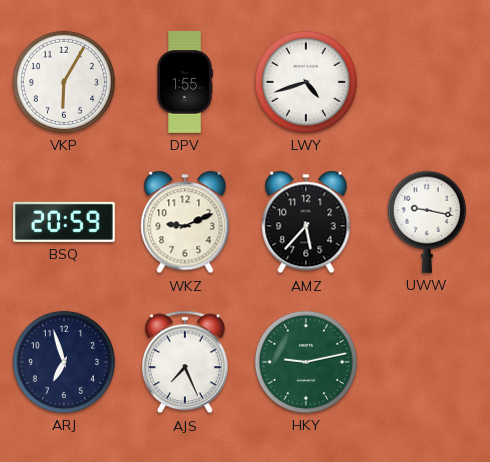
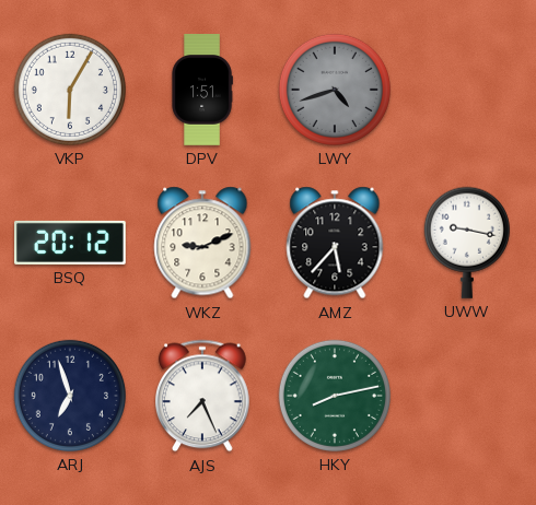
DPV: 1:55 -> 1:51 (202, 90)
LWY dial: white -> grey (335, 90)
BSQ: 20:59 -> 20:12 (71, 243)
HKY: 9:13 -> 8:13 (335, 396)
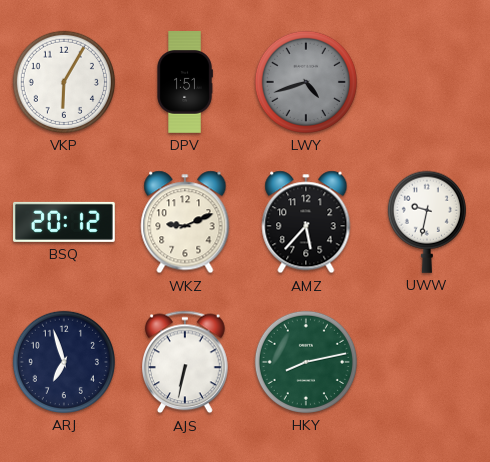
UWW: 9:17 -> 9:32 (427, 222)
AJS: 7:26 -> 6:32 (186, 362)
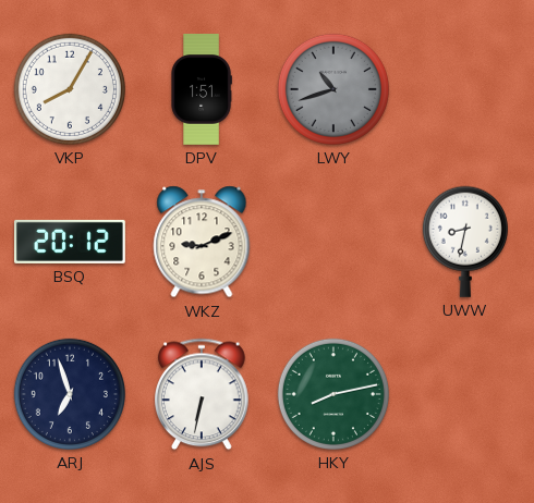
VKP: 6:05 -> 8:05 (70, 89)
LWY: 4:42 -> 10:42 (333, 89)
AMZ: 5:37 -> none (306, 222)
UWW: 9:32 -> 8:32 (465, 242)
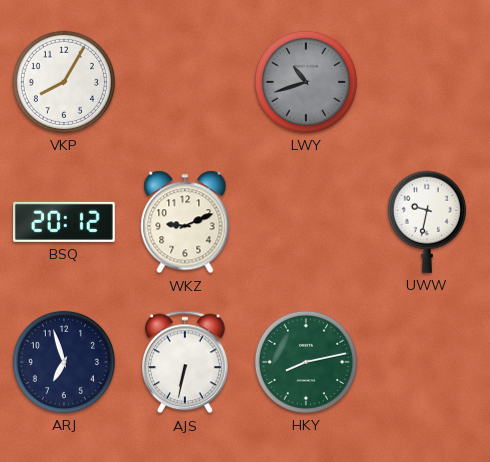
DPV: 1:51 -> none (202, 89)
UWW: 8:32 -> 9:32 (427, 222)
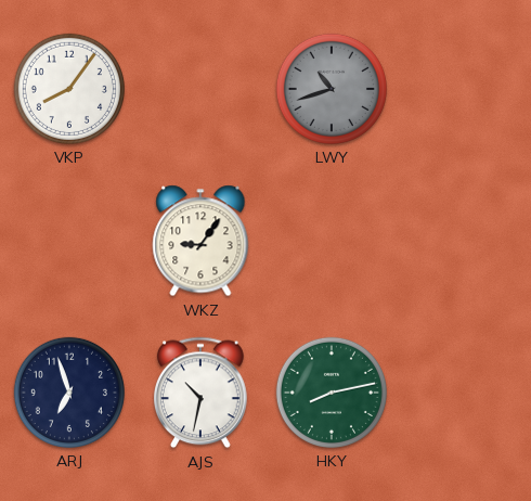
VKP: 8:05 -> 8:06 (69, 89)
BSQ: 20:12 -> none (65, 222)
WKZ: 9:11 -> 9:06 (200, 241)
UWW: 9:32 -> none (427, 222)
AJS: 6:32 -> 10:32 (202, 393)
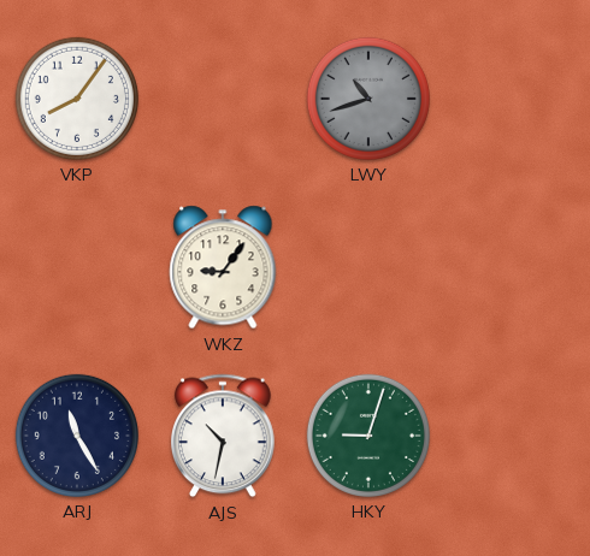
ARJ: 6:57 -> 11:25 (77, 436)
HKY: 8:13 -> 9:03 (368, 436)
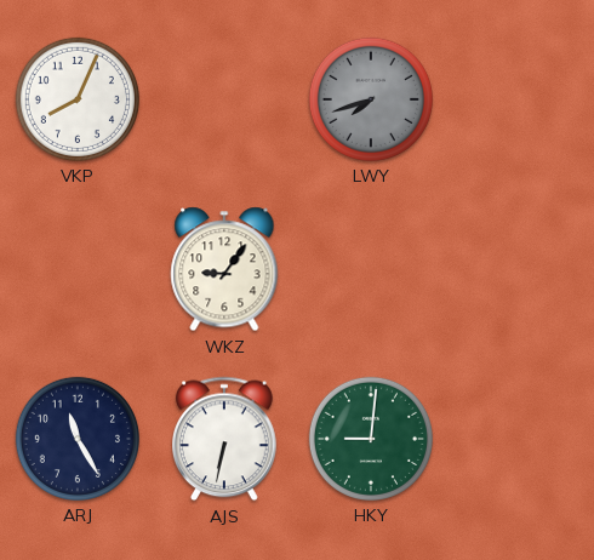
VKP: 8:06 -> 8:04 (78, 99)
LWY: 10:42 -> 7:42 (371, 99)
AJS: 10:32 -> 6:32 (225, 439)
HKY: 9:03 -> 9:01 (371, 439)
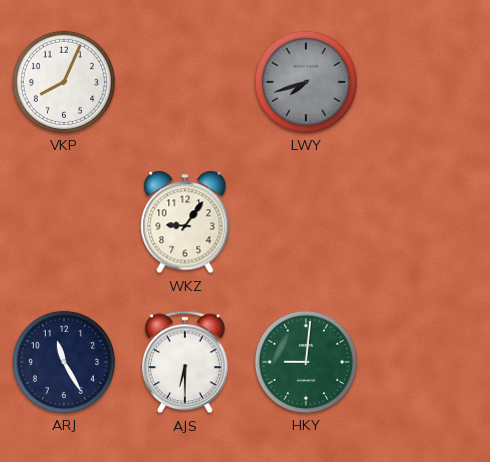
AJS: 6:32 -> 6:30 (186, 362)
